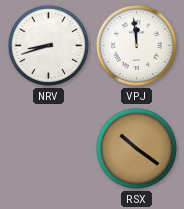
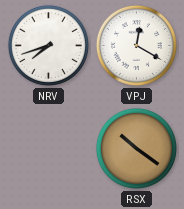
NRV: 8:42 -> 7:42 (48, 45)
VPJ: 11:59 -> 12:20 (136, 45)
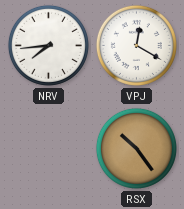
NRV: 7:42 -> 7:44 (48, 45)
RSX: 10:21 -> 10:24 (136, 148)
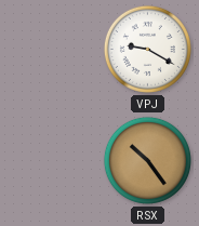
NRV: 7:44 -> none (48, 45)
VPJ: 12:20 -> 9:20 (147, 49)
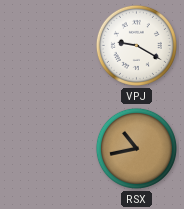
RSX: 10:24 -> 10:43 (136, 148)
